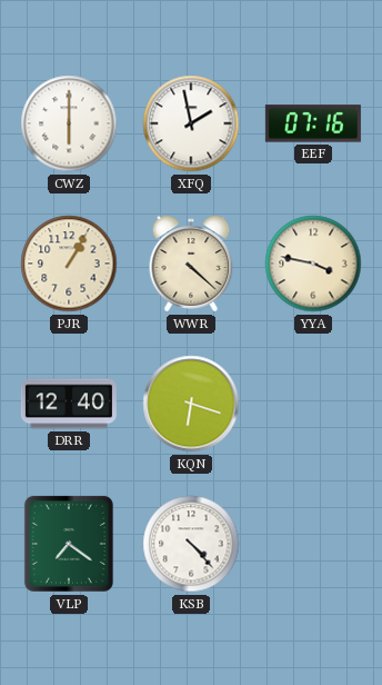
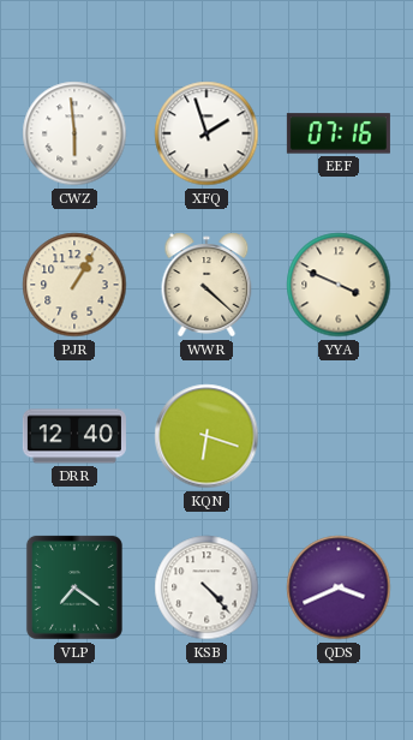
CWZ: 6:00 -> 5:59 (74, 133)
XFQ: 1:58 -> 1:57 (206, 133)
YYA: 3:47 -> 3:49 (339, 285)
QDS: none -> 3:41 (339, 587)
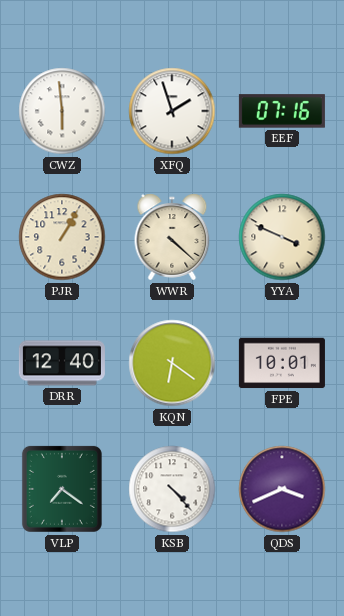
KQN: 6:18 -> 6:21 (172, 363)
FPE: none -> 10:01 (282, 363)
